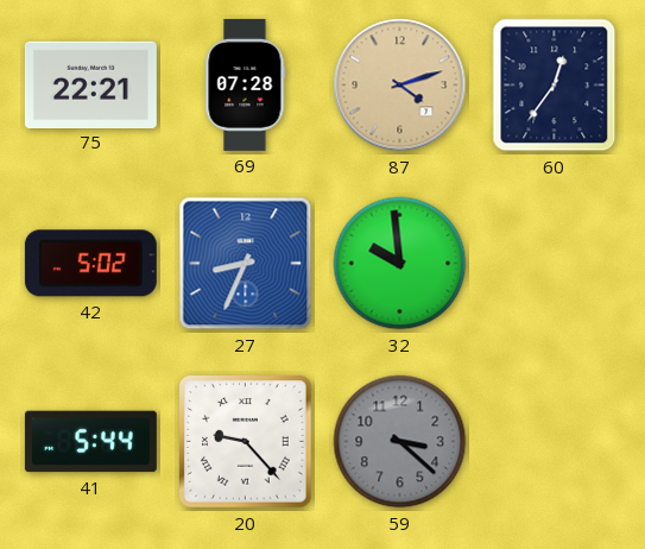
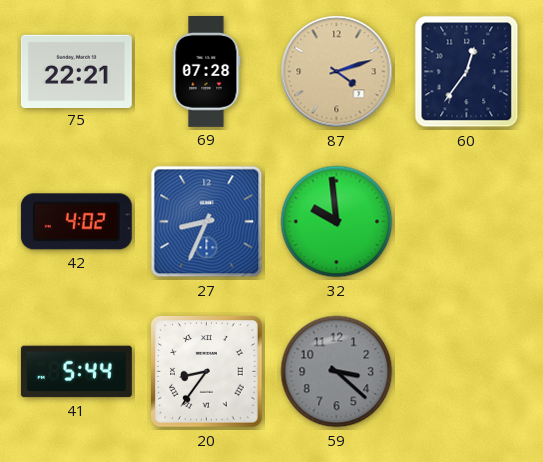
42: 5:02 -> 4:02 (76, 222)
20: 9:23 -> 8:36 (207, 372)
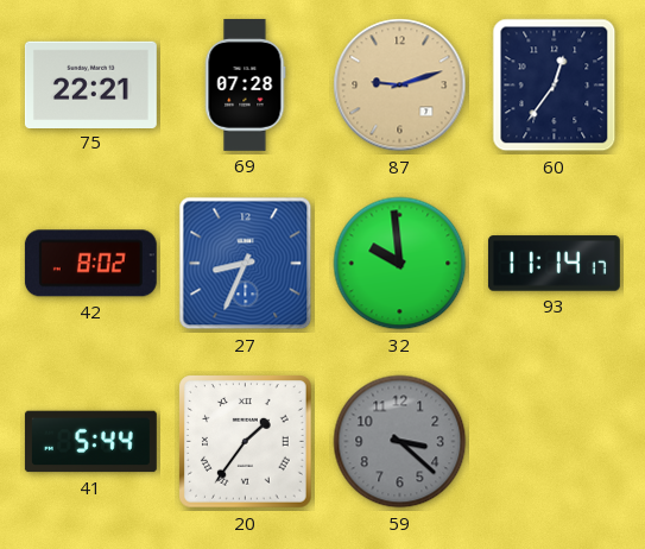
87: 4:12 -> 9:12 (400, 86)
42: 4:02 -> 8:02 (90, 264)
93: none -> 11:14 (554, 264)
20: 8:36 -> 1:36 (246, 442)
